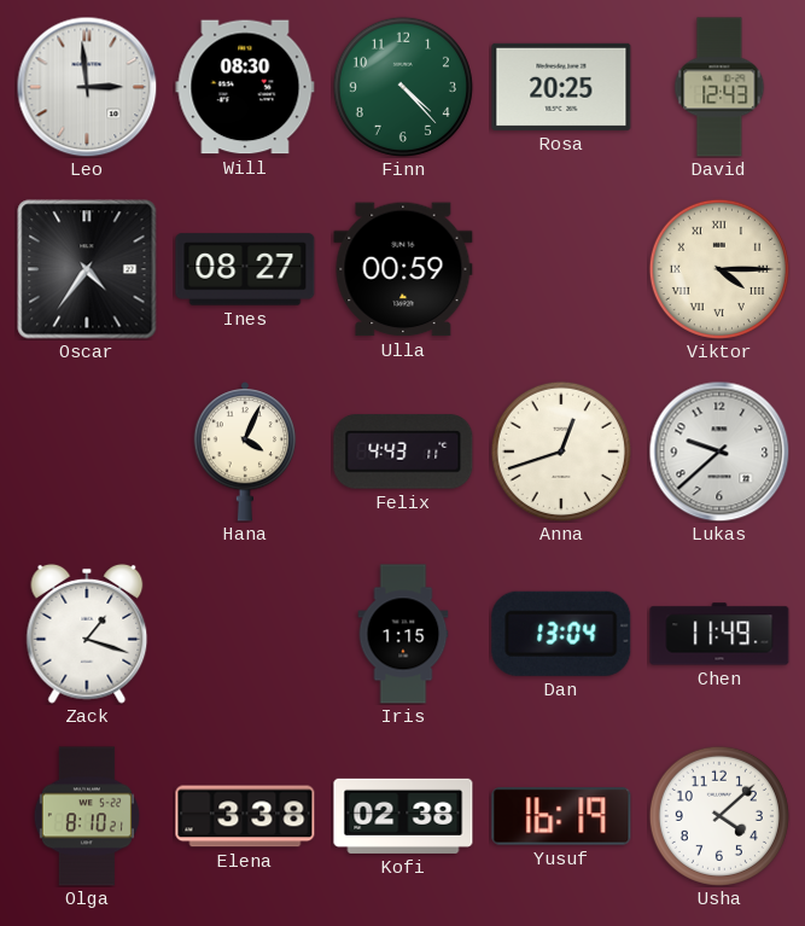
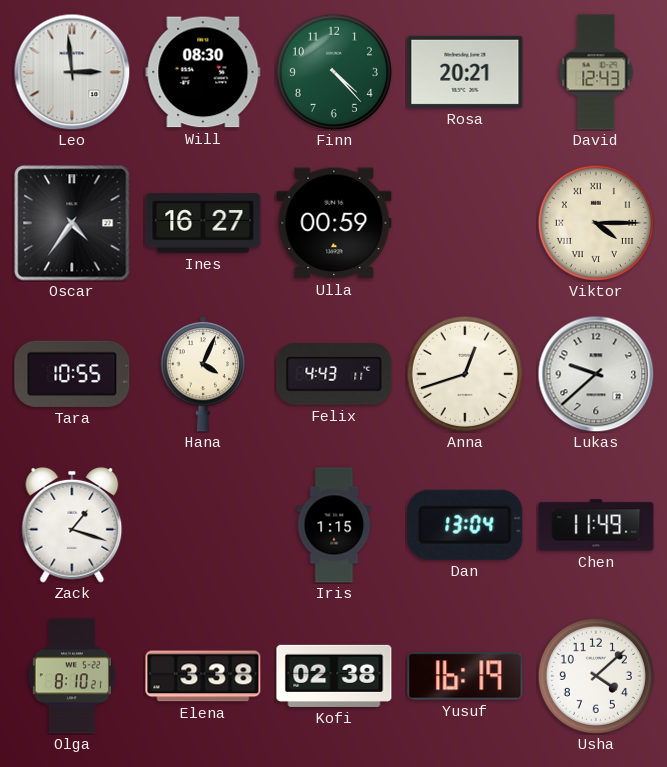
Rosa: 20:25 -> 20:21 (465, 72)
Ines: 08:27 -> 16:27 (203, 223)
Tara: none -> 10:55 (72, 374)
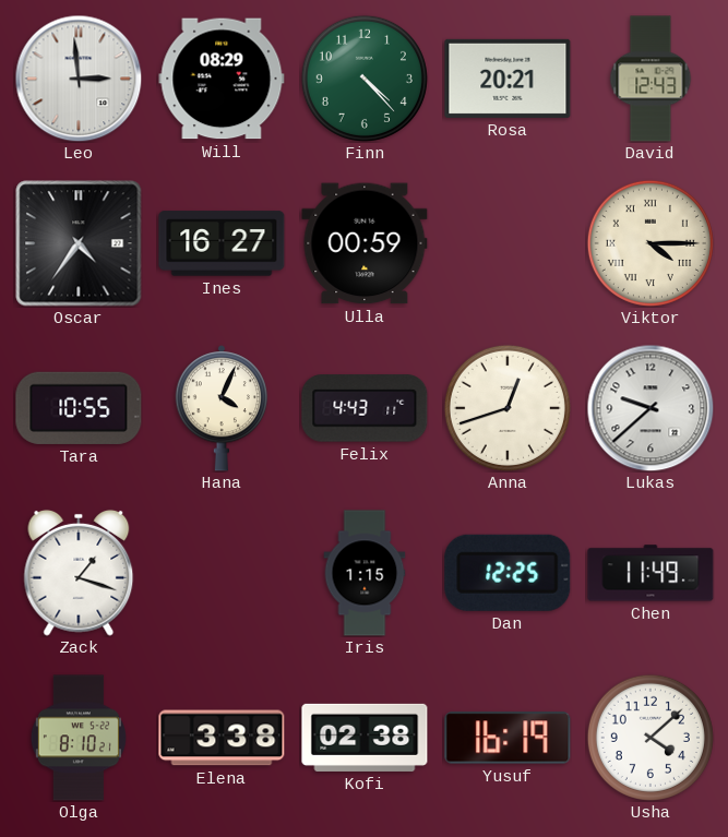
Will: 08:30 -> 08:29 (222, 79)
Dan: 13:04 -> 12:25 (508, 573)
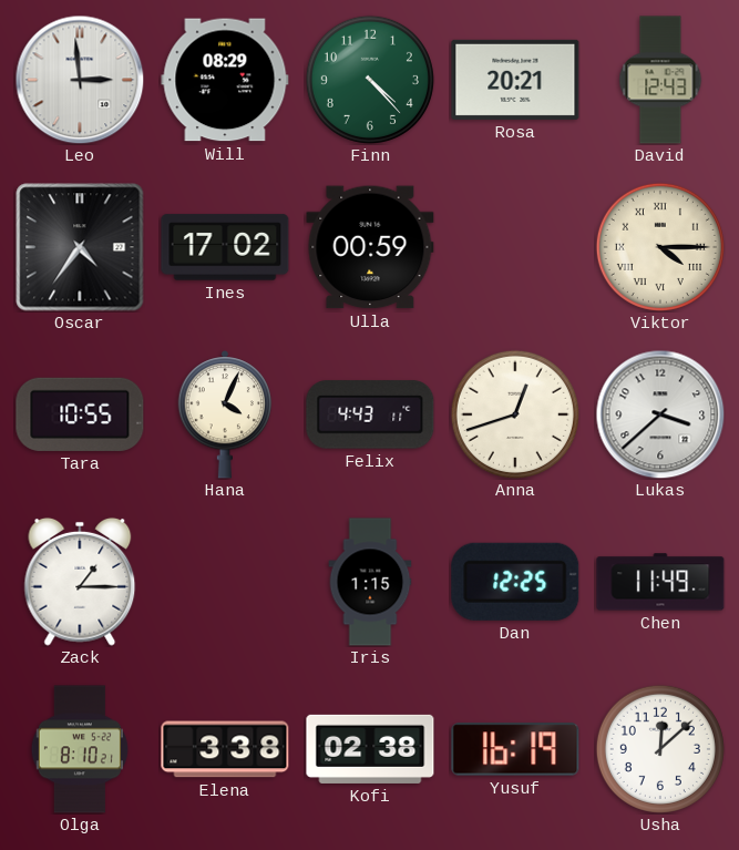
Ines: 16:27 -> 17:02 (225, 247)
Lukas: 9:38 -> 3:38 (660, 414)
Zack: 1:18 -> 1:15 (80, 582)
Usha: 4:08 -> 12:08 (660, 749)
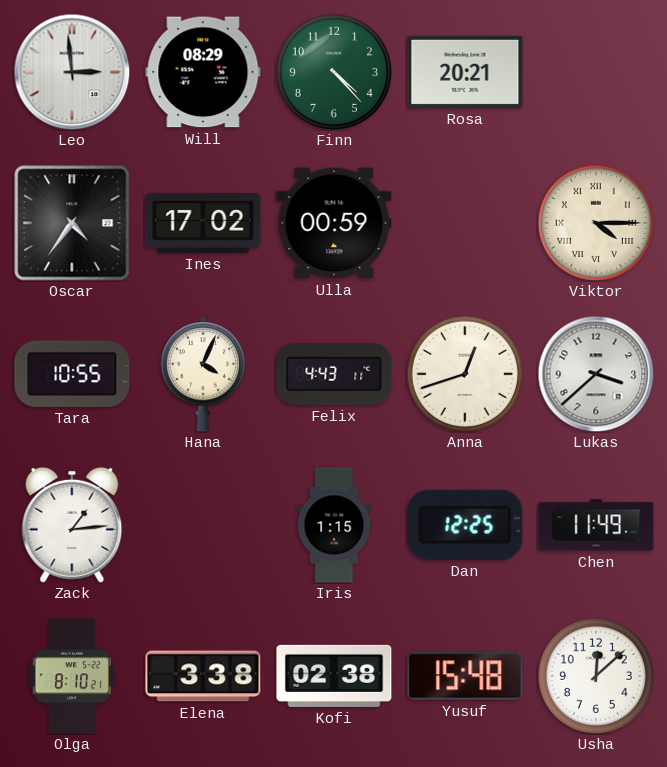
David: 12:43 -> none (660, 80)
Zack: 1:15 -> 1:14 (72, 525)
Yusuf: 16:19 -> 15:48 (465, 676)
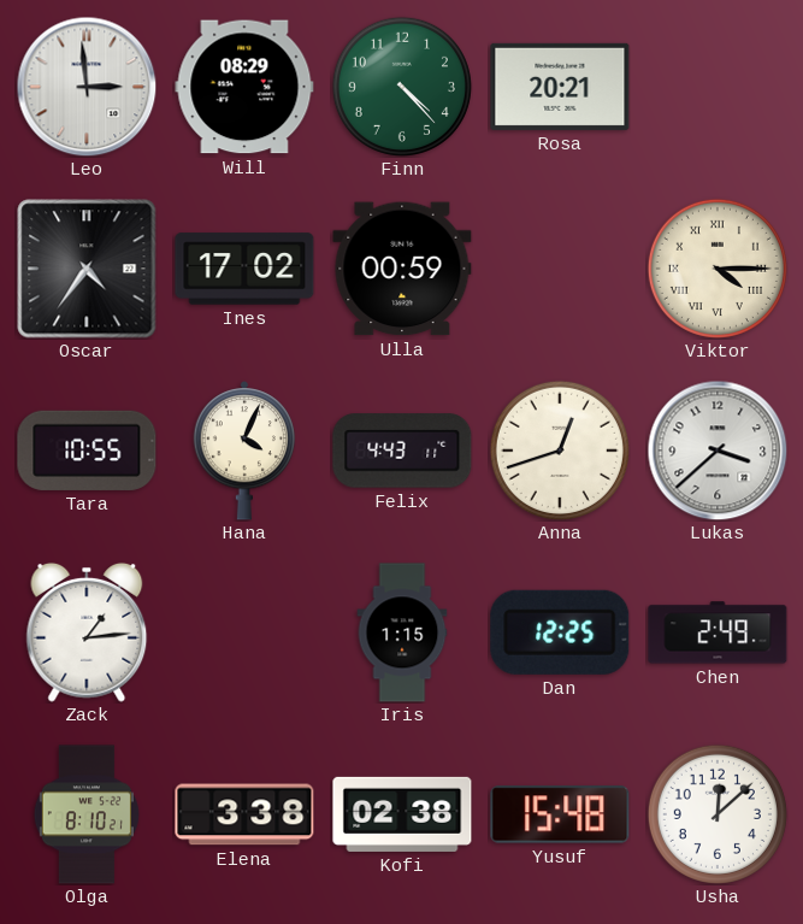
Chen: 11:49 -> 2:49 (718, 632)
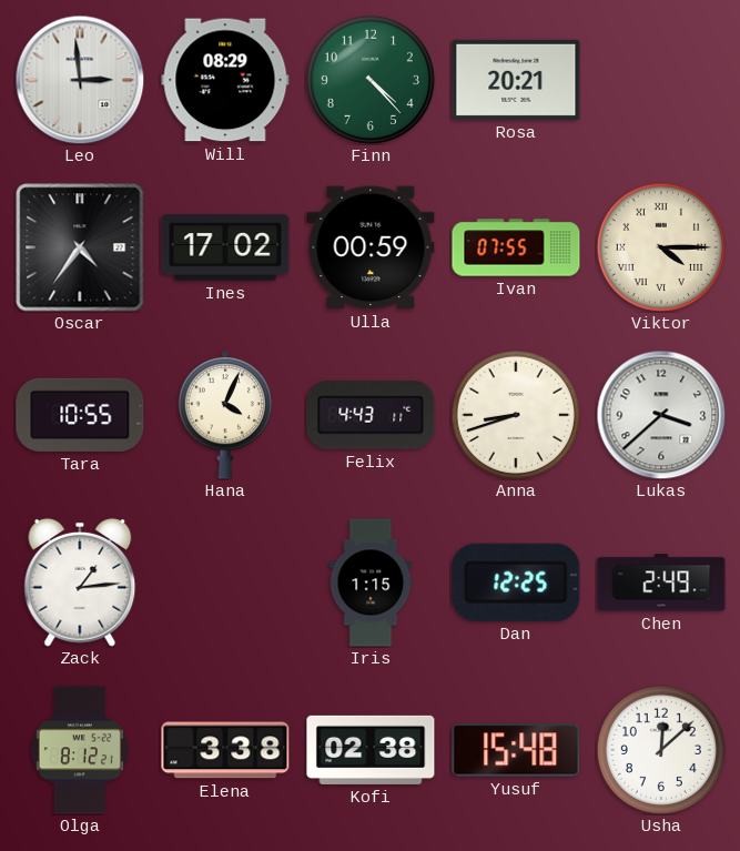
Ivan: none -> 07:55 (516, 247)
Anna: 12:42 -> 8:42 (516, 415)
Olga: 8:10 -> 8:12 (80, 750)
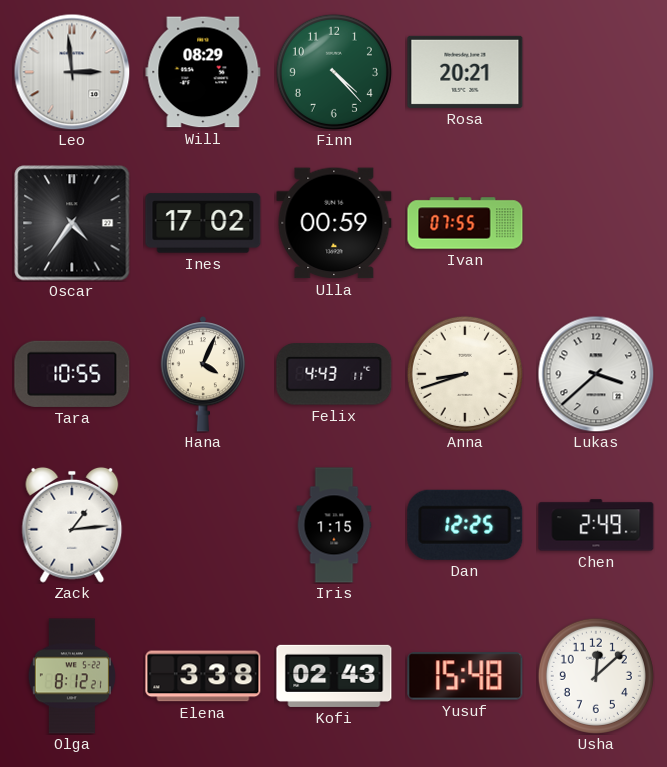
Viktor: 4:15 -> none (661, 247)
Kofi: 02:38 -> 02:43 (334, 676)
